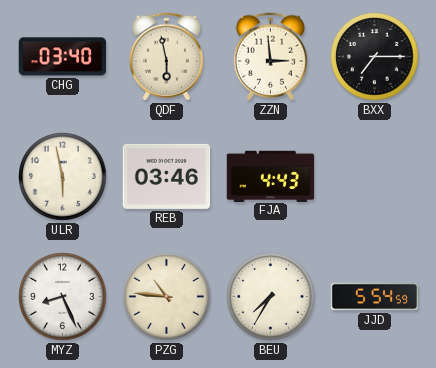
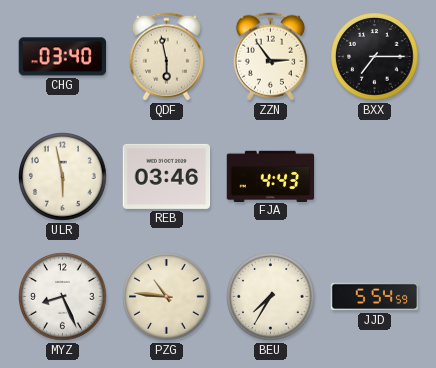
ZZN: 2:59 -> 2:54 (270, 57)
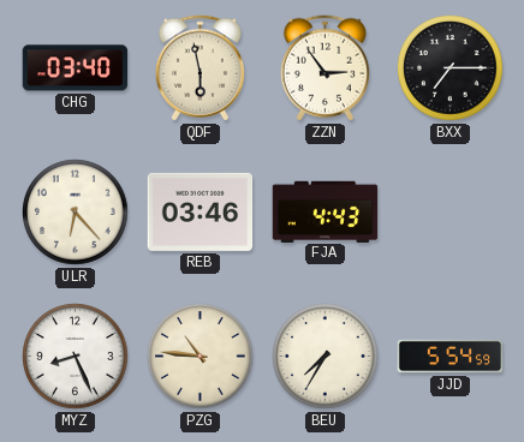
ULR: 5:58 -> 6:23 (76, 213)
